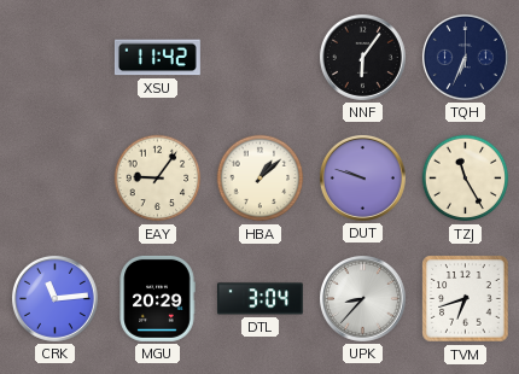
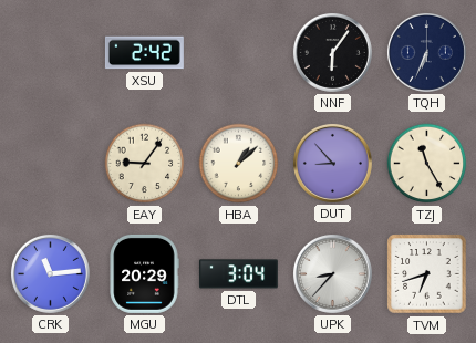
XSU: 11:42 -> 2:42 (144, 53)
DUT: 9:48 -> 8:53 (332, 163)
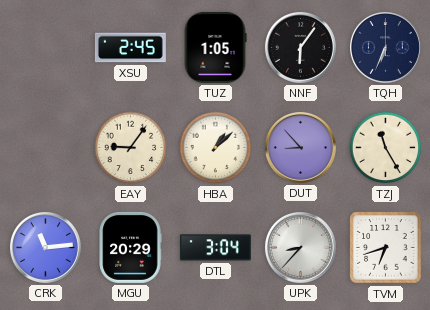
XSU: 2:42 -> 2:45 (130, 48)
TUZ: none -> 1:05 (215, 47)
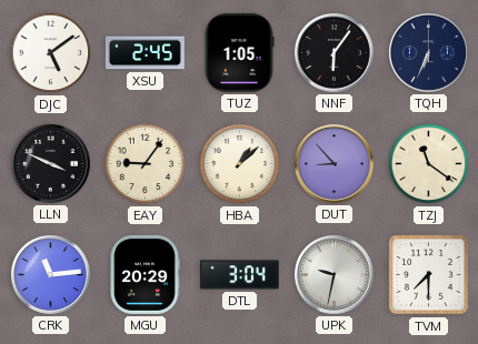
DJC: none -> 5:09 (51, 53)
LLN: none -> 3:49 (50, 163)
TZJ: 11:25 -> 11:21 (429, 164)
UPK: 8:37 -> 9:32 (333, 274)
TVM: 6:42 -> 7:30 (429, 275)
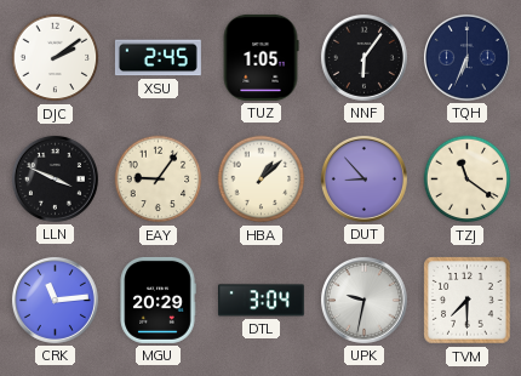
DJC: 5:09 -> 2:09 (56, 58)
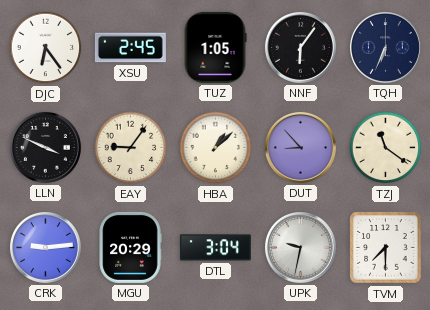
DJC: 2:09 -> 6:24 (46, 48)
CRK: 11:14 -> 9:14 (45, 247)
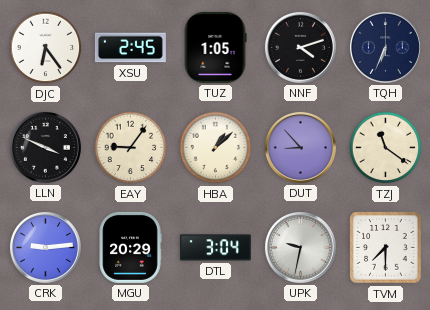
NNF: 6:06 -> 4:12 (300, 47)
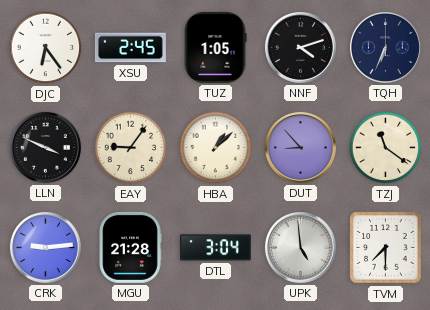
MGU: 20:29 -> 21:28 (130, 247)
UPK: 9:32 -> 4:59 (300, 247)
